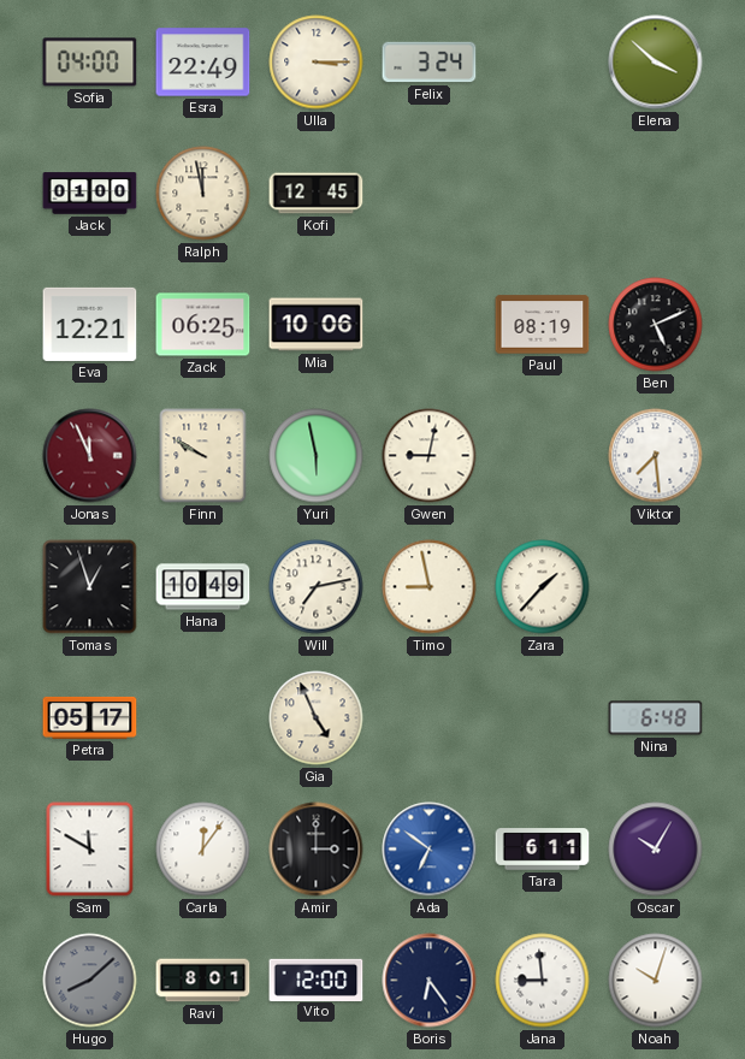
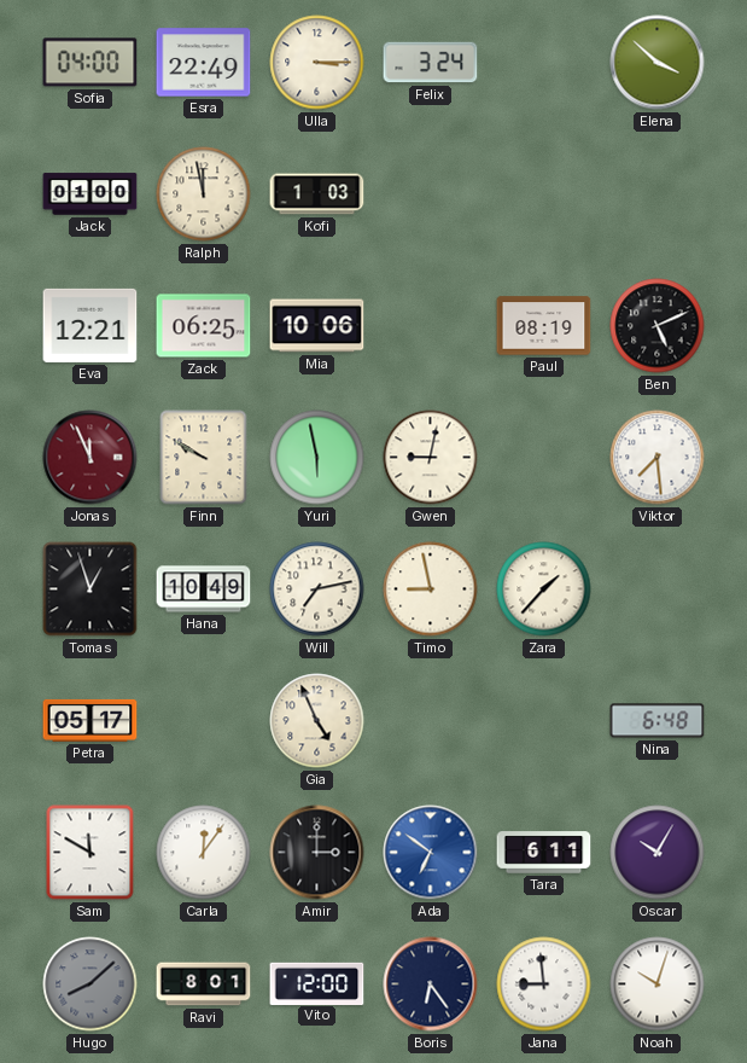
Kofi: 12:45 -> 1:03 (317, 194)
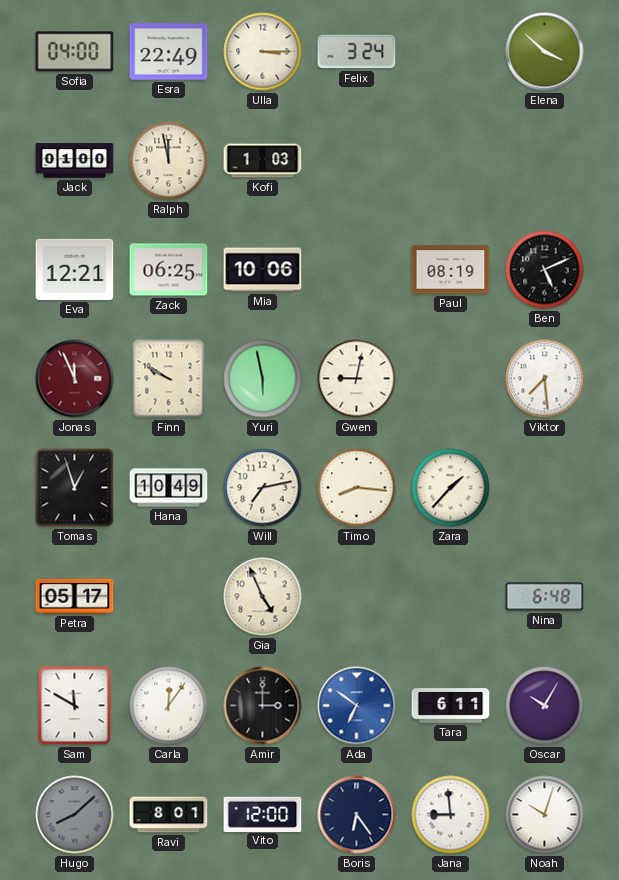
Timo: 8:58 -> 8:16 (357, 488)
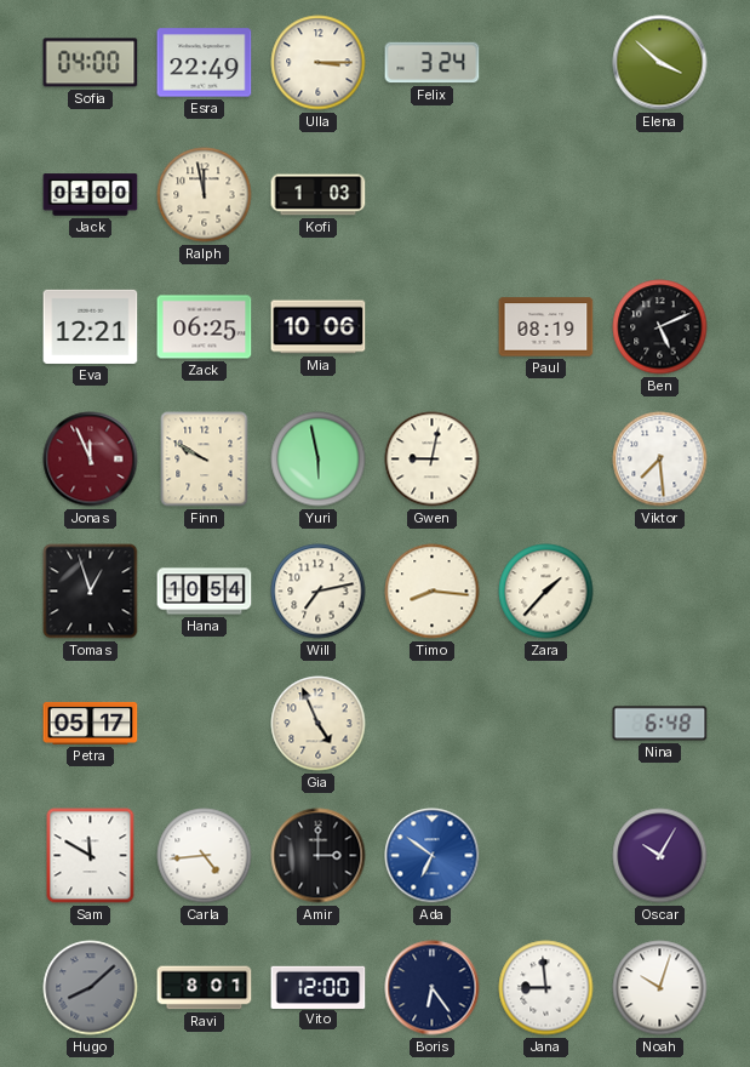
Hana: 10:49 -> 10:54 (205, 592)
Carla: 12:06 -> 4:44 (205, 856)
Tara: 6:11 -> none (451, 706)
